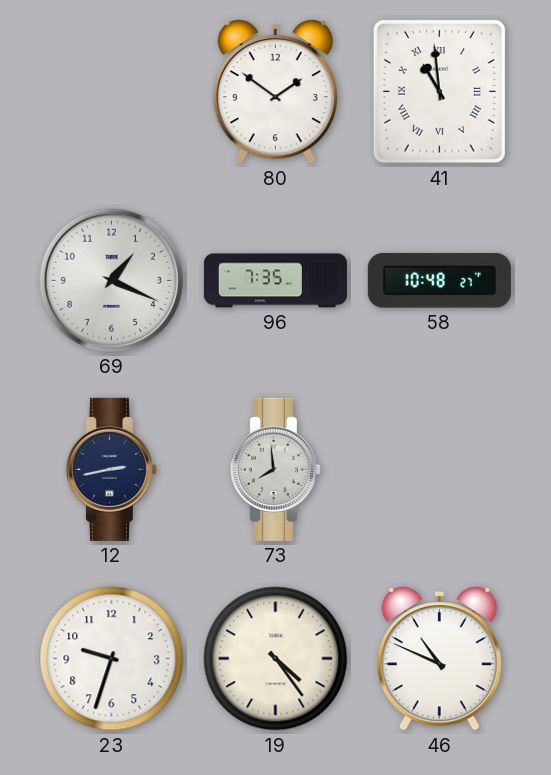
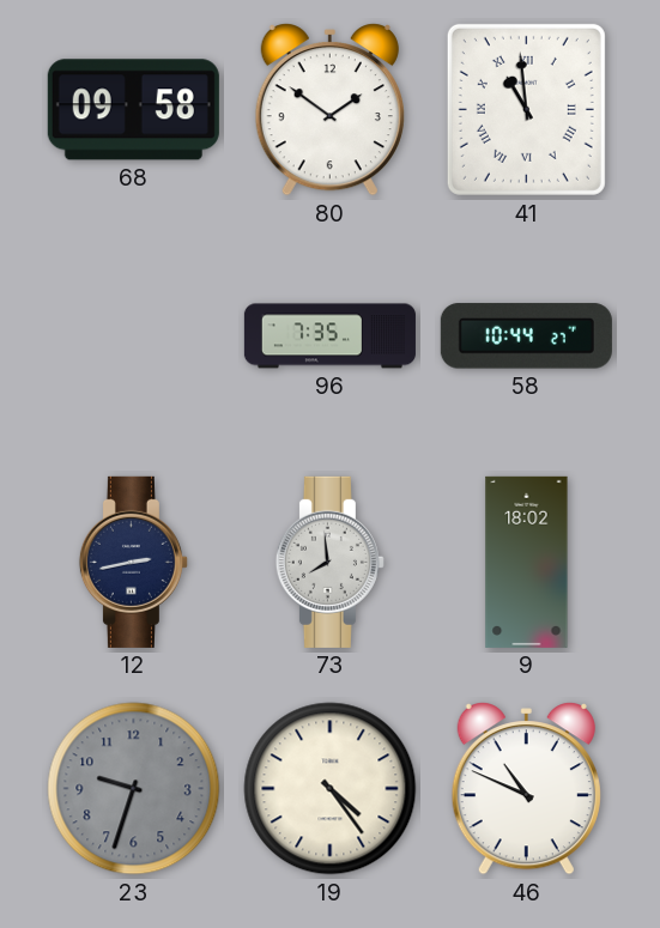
68: none -> 09:58 (133, 110)
69: 1:19 -> none (111, 280)
58: 10:48 -> 10:44 (526, 336)
9: none -> 18:02 (527, 562)
23 dial: white -> grey (134, 789)
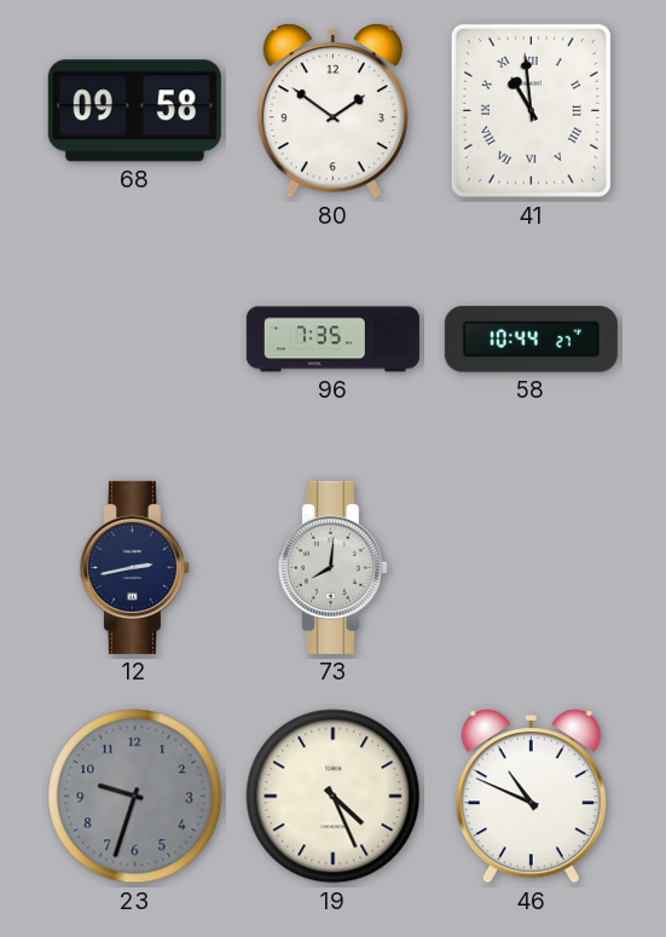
73: 7:59 -> 8:01 (332, 567)
9: 18:02 -> none (527, 562)
19: 4:24 -> 4:26 (334, 797)
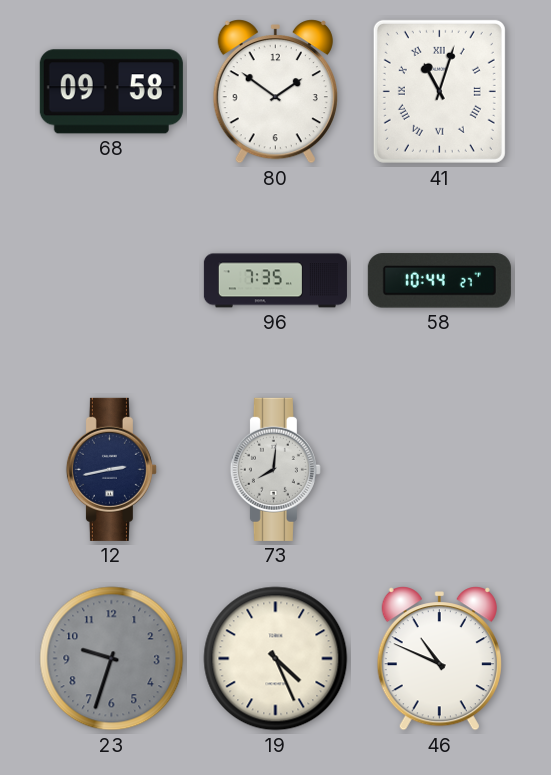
41: 10:59 -> 11:03 (439, 91)
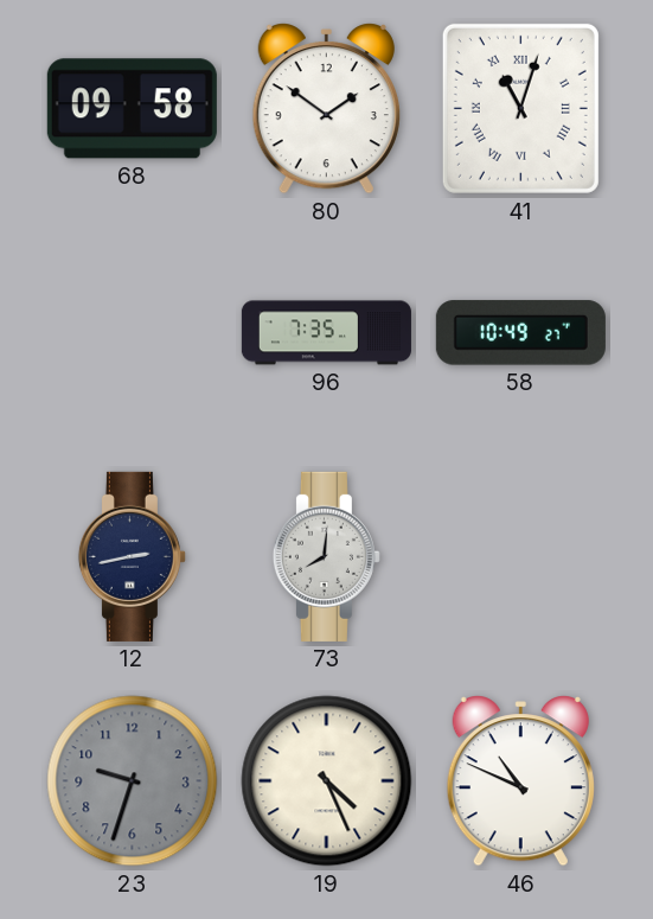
58: 10:44 -> 10:49 (520, 333)
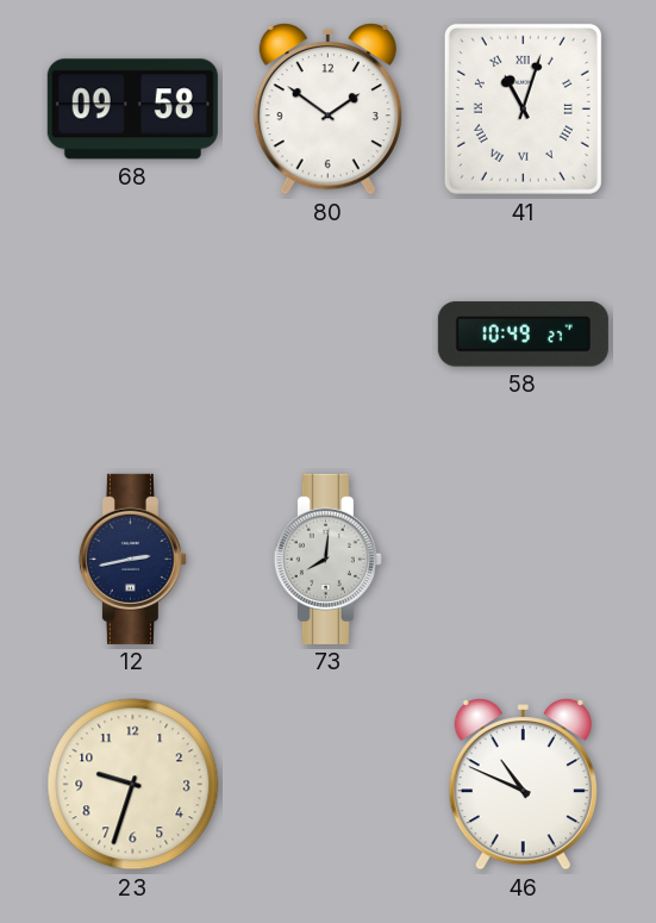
96: 7:35 -> none (326, 333)
23 dial: grey -> cream (133, 785)
19: 4:26 -> none (327, 781)
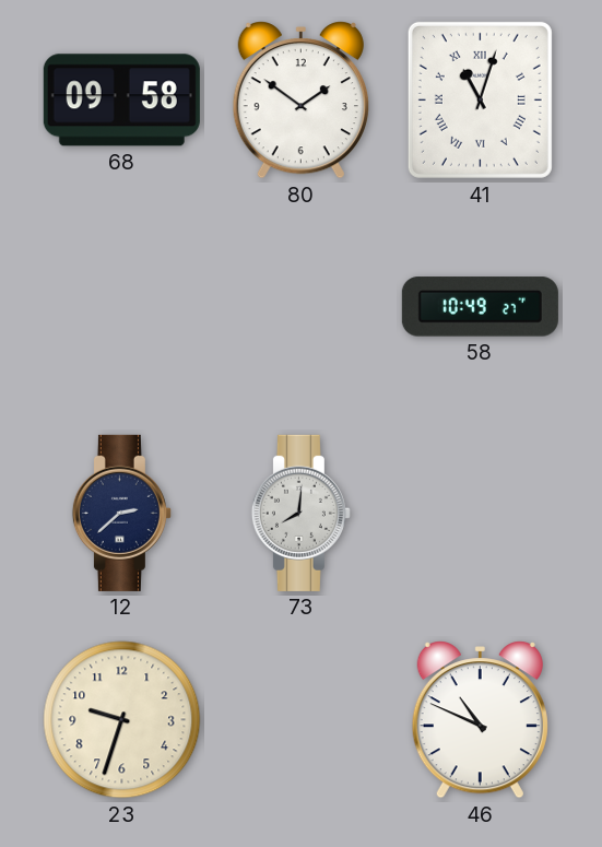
12: 2:43 -> 2:38 (121, 513)
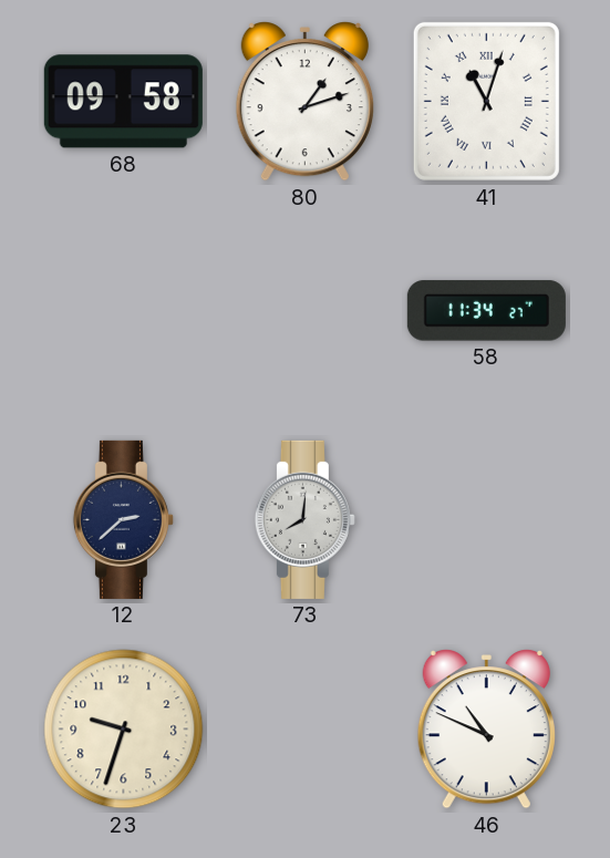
80: 1:51 -> 1:12 (304, 102)
58: 10:49 -> 11:34 (486, 311)
